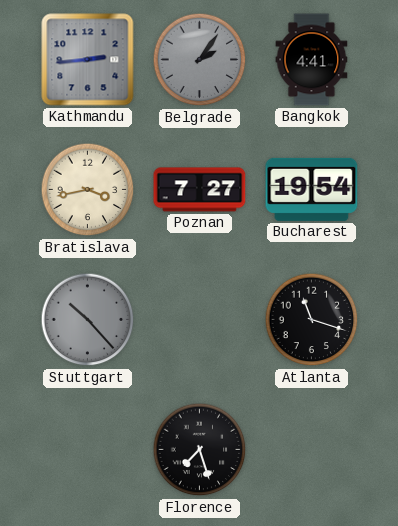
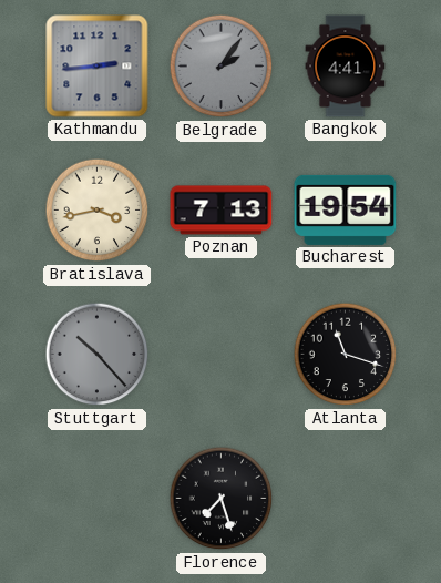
Poznan: 7:27 -> 7:13 (222, 211)
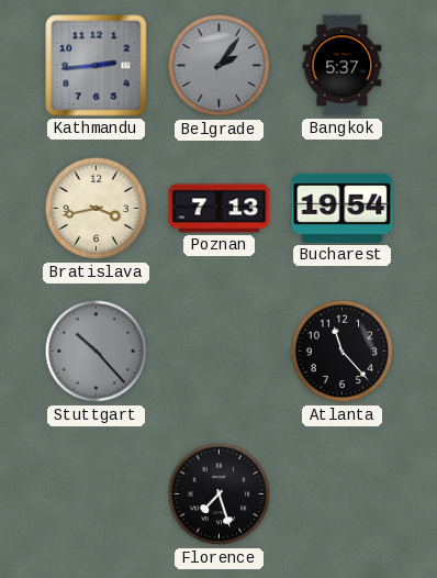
Bangkok: 4:41 -> 5:37 (343, 66)
Atlanta: 11:18 -> 11:23 (343, 352)
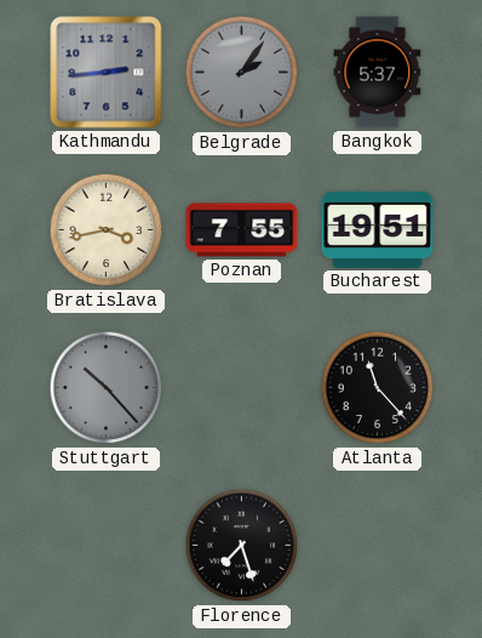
Poznan: 7:13 -> 7:55 (242, 230)
Bucharest: 19:54 -> 19:51 (378, 229)
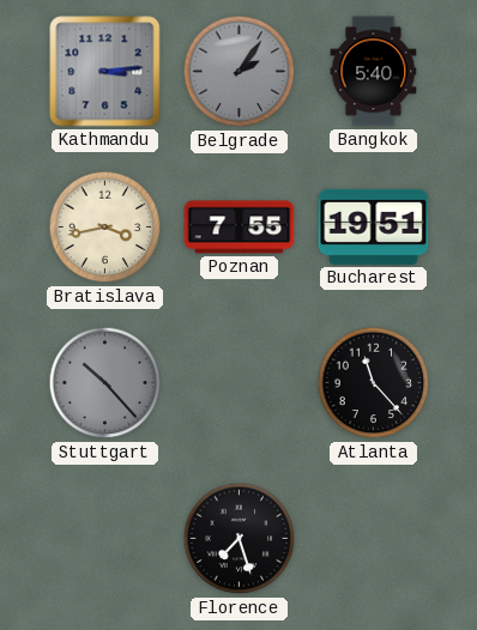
Kathmandu: 2:44 -> 3:14 (105, 72)
Bangkok: 5:37 -> 5:40 (374, 72)
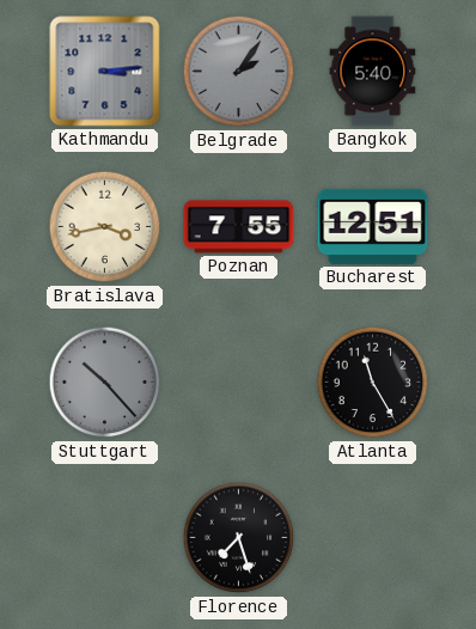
Bucharest: 19:51 -> 12:51 (373, 226)
Atlanta: 11:23 -> 11:25 (373, 383)
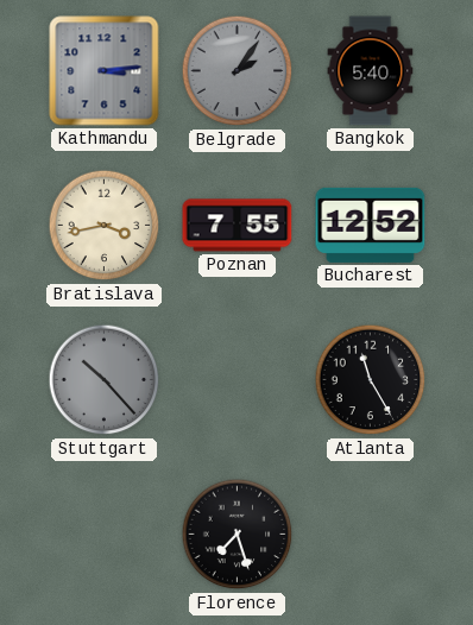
Bucharest: 12:51 -> 12:52 (371, 225)
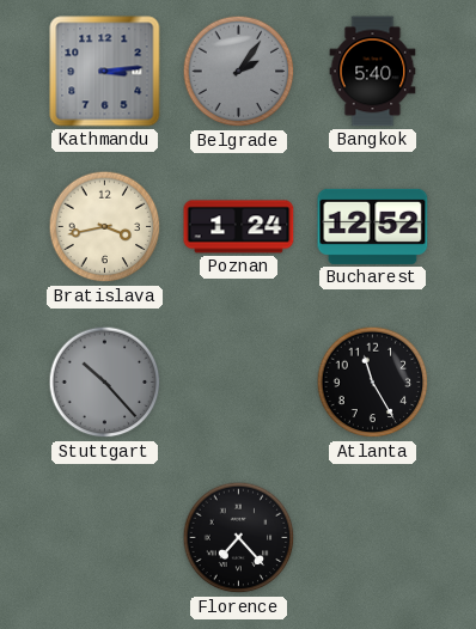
Poznan: 7:55 -> 1:24 (239, 227)
Florence: 7:27 -> 7:23 (239, 538)
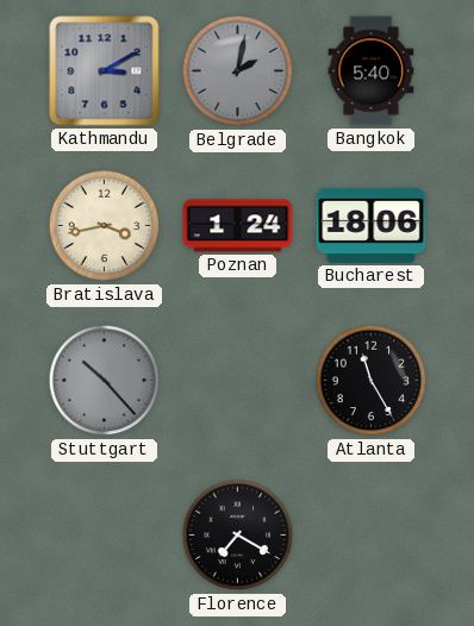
Kathmandu: 3:14 -> 3:10 (105, 71)
Belgrade: 2:06 -> 2:02 (238, 71)
Bucharest: 12:52 -> 18:06 (372, 225)
Florence: 7:23 -> 7:20 (238, 536)
